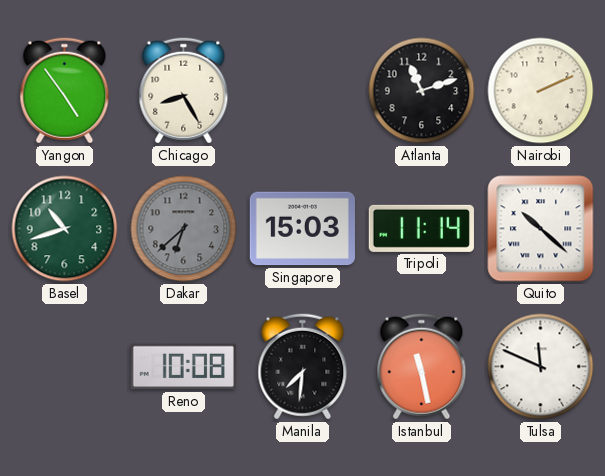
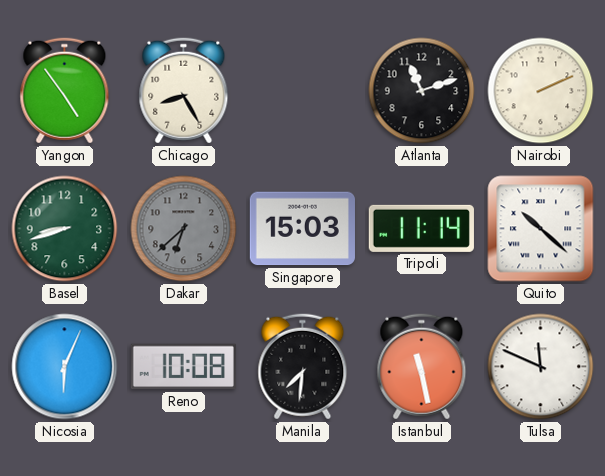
Basel: 10:42 -> 8:42 (65, 229)
Nicosia: none -> 6:04 (65, 367)
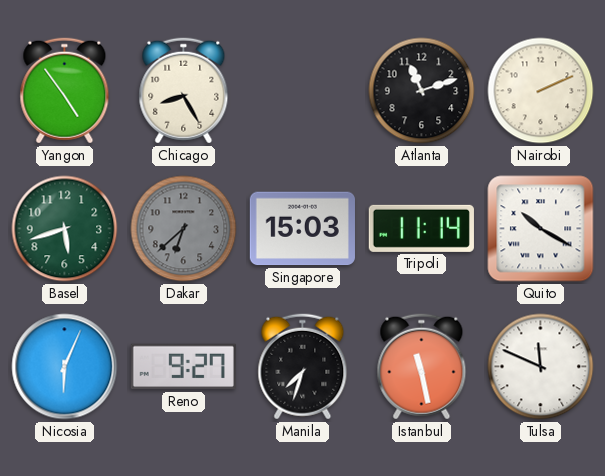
Basel: 8:42 -> 5:42 (65, 229)
Quito: 10:22 -> 10:20 (541, 229)
Reno: 10:08 -> 9:27 (183, 367)
Manila: 7:31 -> 7:33 (303, 367)
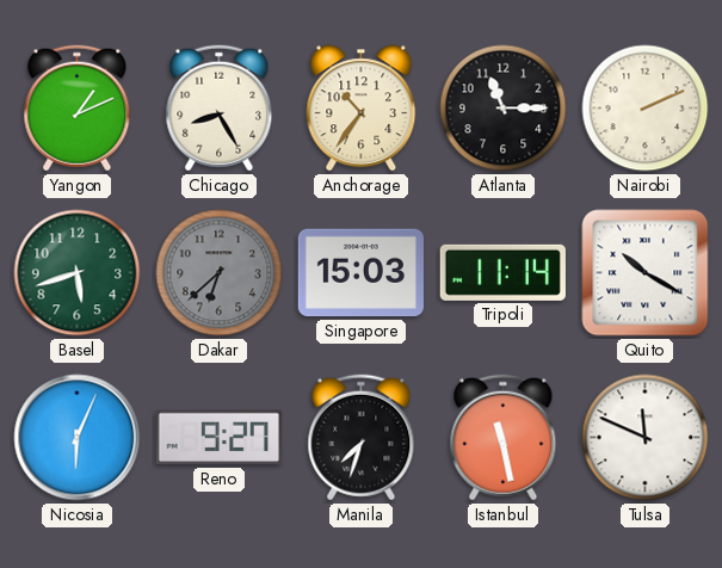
Yangon: 4:54 -> 1:11 (78, 109)
Anchorage: none -> 10:36 (362, 109)
Atlanta: 11:12 -> 11:15 (504, 109)
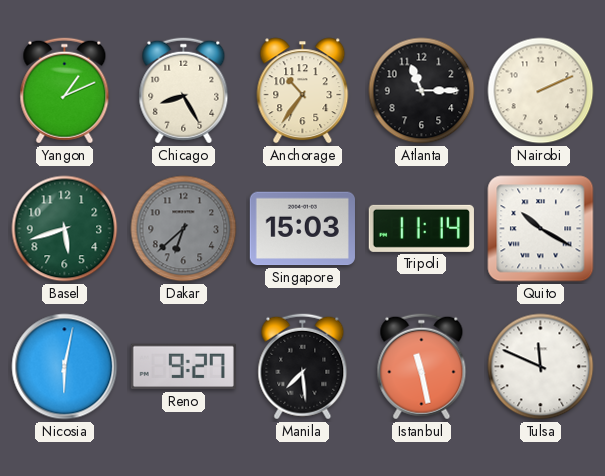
Nicosia: 6:04 -> 6:02 (65, 367)
Manila: 7:33 -> 7:29 (303, 367)
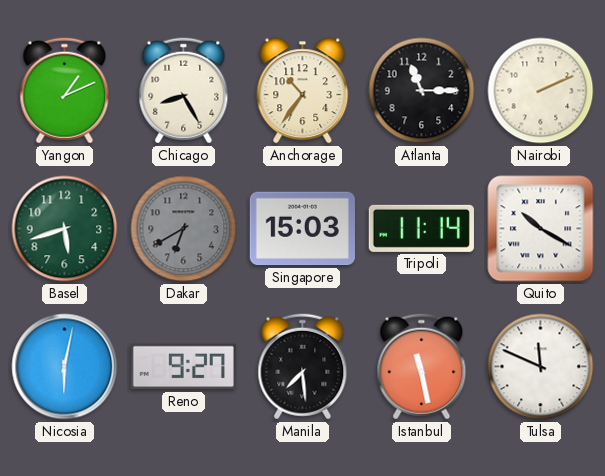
Dakar: 6:38 -> 6:40 (184, 229)
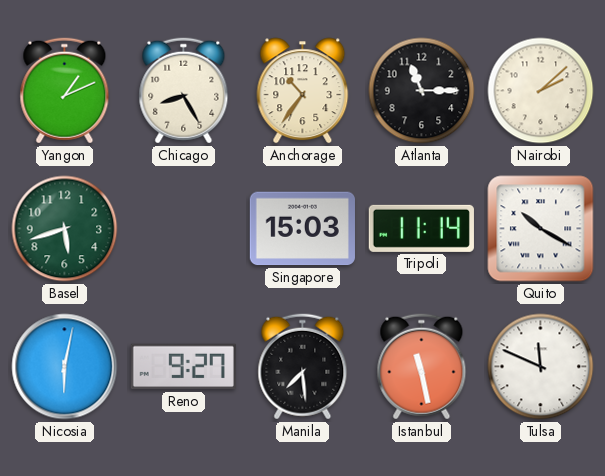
Nairobi: 2:11 -> 2:08 (541, 91)
Dakar: 6:40 -> none (184, 229)
